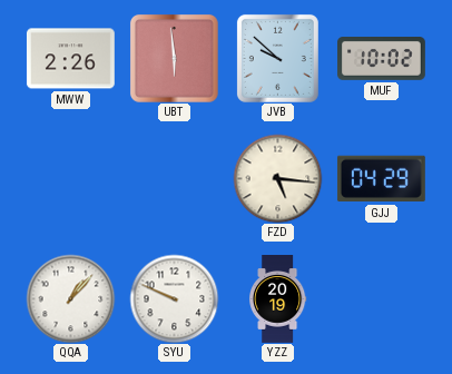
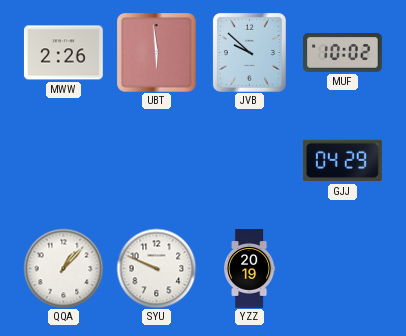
FZD: 5:16 -> none (277, 178)
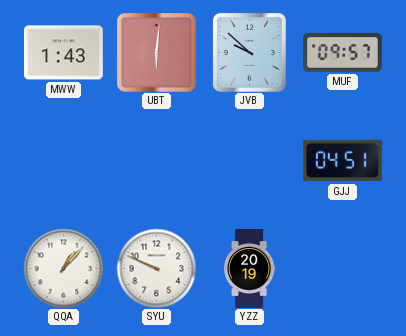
MWW: 2:26 -> 1:43 (64, 53)
UBT: 5:59 -> 6:01 (156, 52)
MUF: 10:02 -> 09:57 (343, 53)
GJJ: 04:29 -> 04:51 (342, 161)
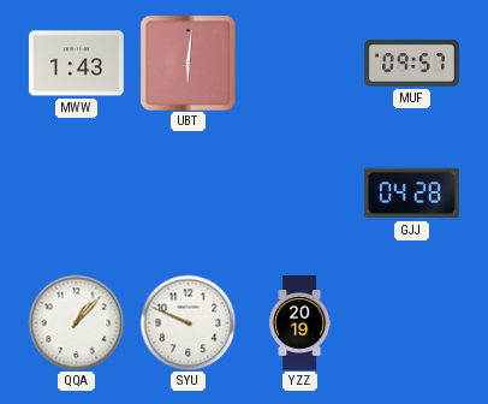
JVB: 9:52 -> none (249, 52)
GJJ: 04:51 -> 04:28 (411, 194)
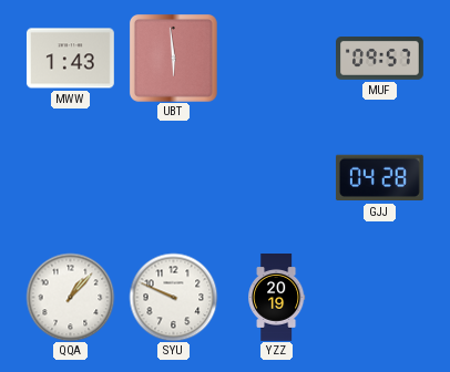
UBT: 6:01 -> 5:59 (173, 58)
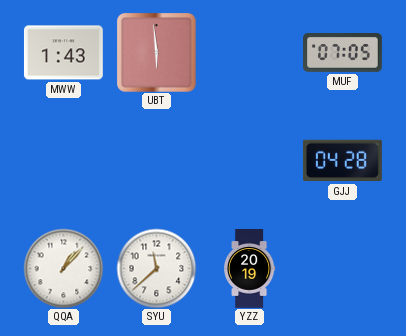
MUF: 09:57 -> 07:05 (343, 53)
SYU: 9:49 -> 11:38 (156, 268)
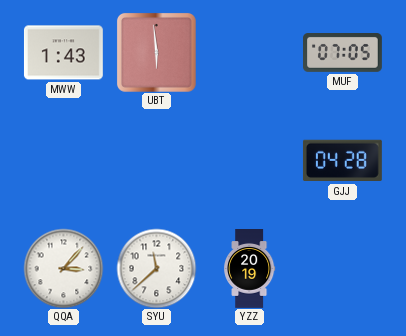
QQA: 1:07 -> 3:07 (63, 268)
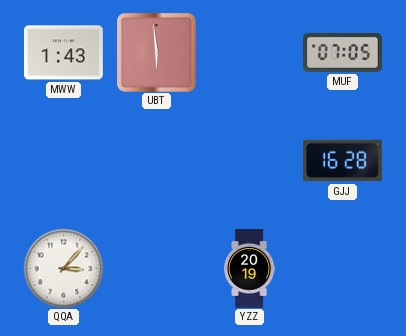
GJJ: 04:28 -> 16:28 (342, 161)
SYU: 11:38 -> none (156, 268)
